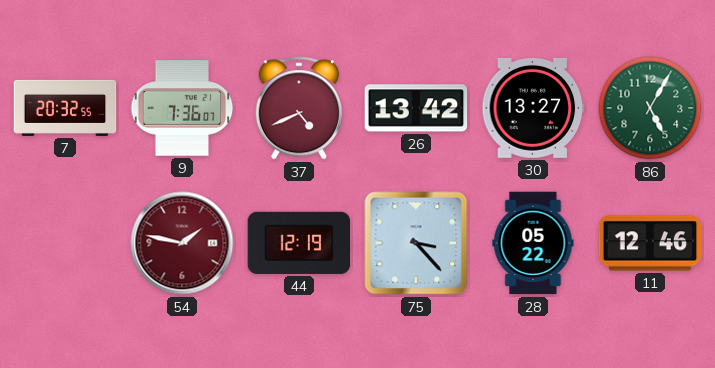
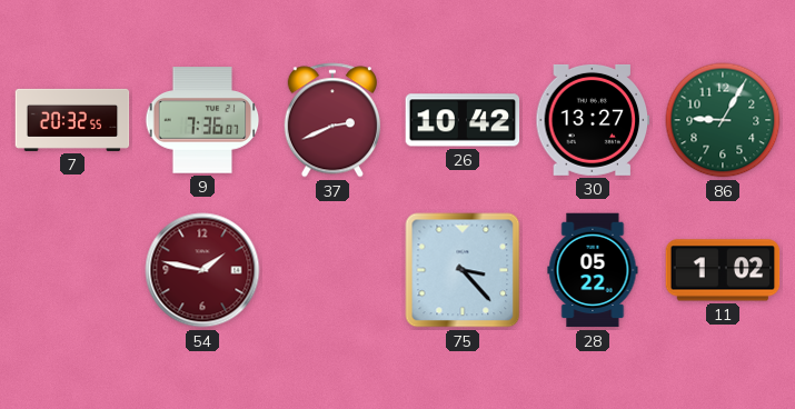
37: 4:41 -> 2:41 (331, 120)
26: 13:42 -> 10:42 (463, 120)
86: 5:05 -> 9:05 (723, 120)
44: 12:19 -> none (299, 243)
11: 12:46 -> 1:02 (723, 270)
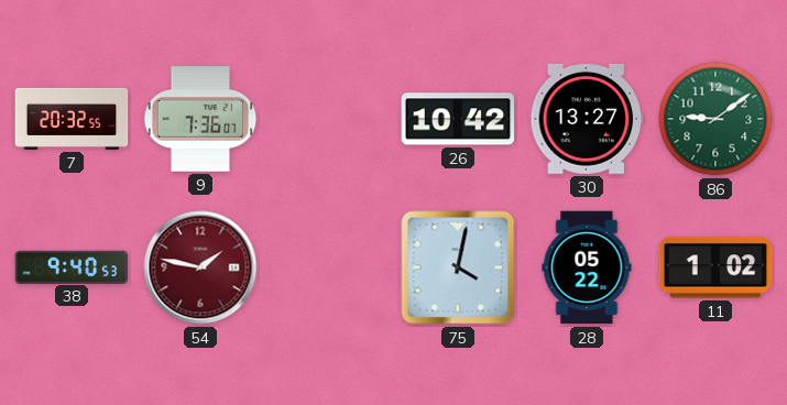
37: 2:41 -> none (331, 120)
86: 9:05 -> 9:09 (715, 119)
38: none -> 9:40 (72, 266)
75: 3:23 -> 4:02 (458, 267)
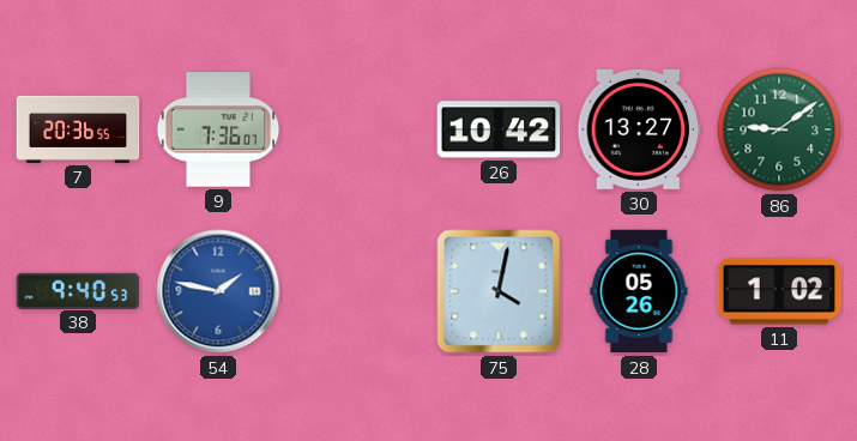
7: 20:32 -> 20:36 (78, 129)
54 dial: burgundy -> blue (218, 291)
28: 05:22 -> 05:26 (639, 291)
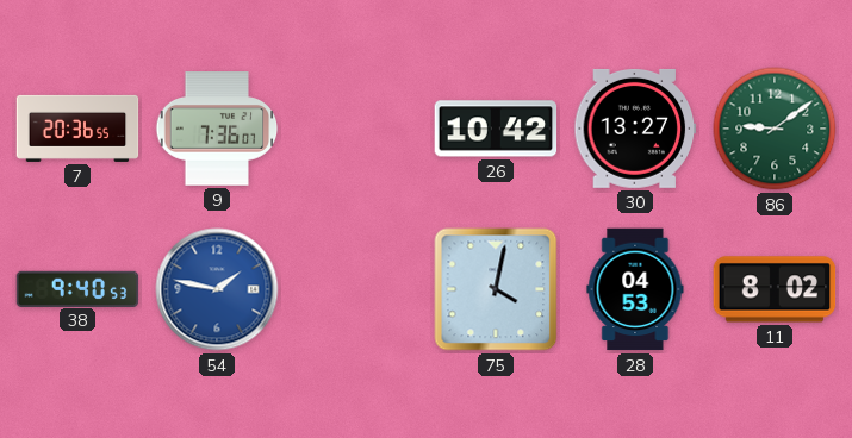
28: 05:26 -> 04:53 (635, 289)
11: 1:02 -> 8:02 (775, 289)
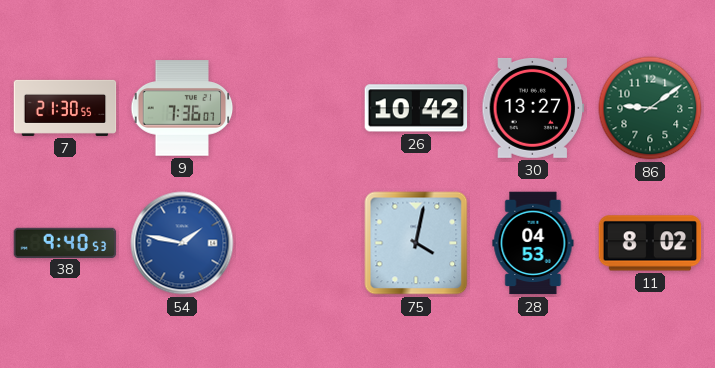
7: 20:36 -> 21:30 (65, 108)
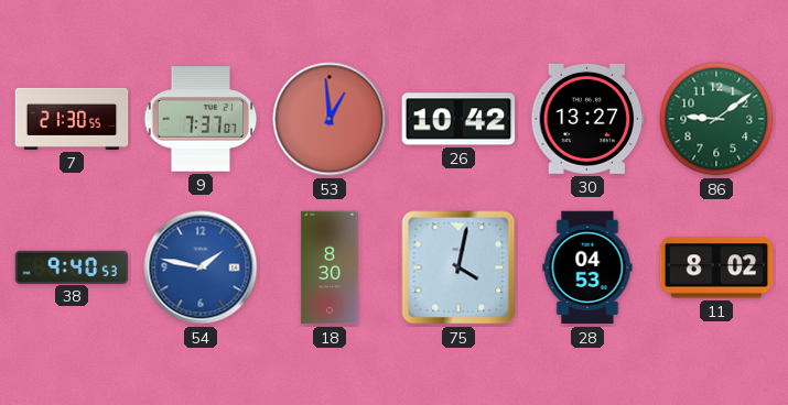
9: 7:36 -> 7:37 (201, 119)
53: none -> 12:59 (330, 119)
18: none -> 8:30 (330, 267)
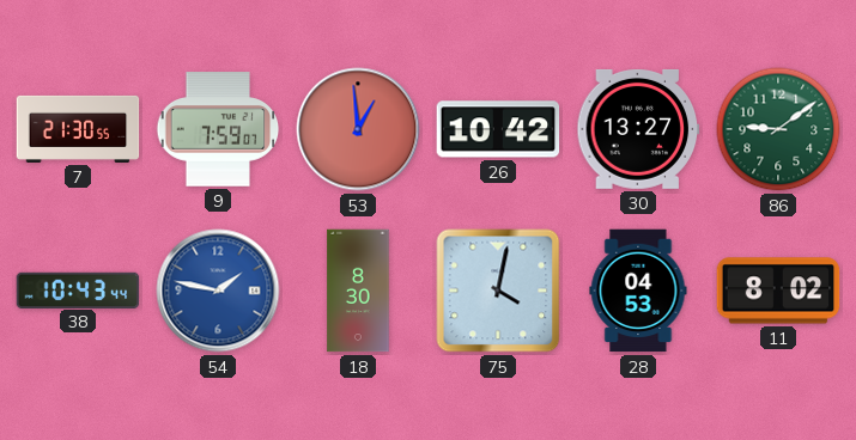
9: 7:37 -> 7:59 (218, 129)
38: 9:40 -> 10:43 (78, 289)
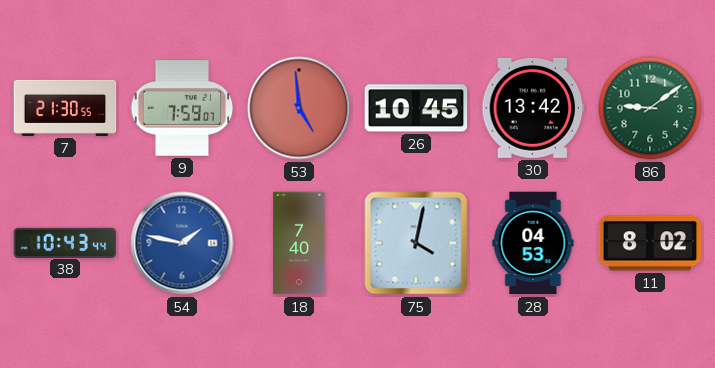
53: 12:59 -> 4:59 (299, 108)
26: 10:42 -> 10:45 (416, 108)
30: 13:27 -> 13:42 (533, 108)
18: 8:30 -> 7:40 (299, 243)
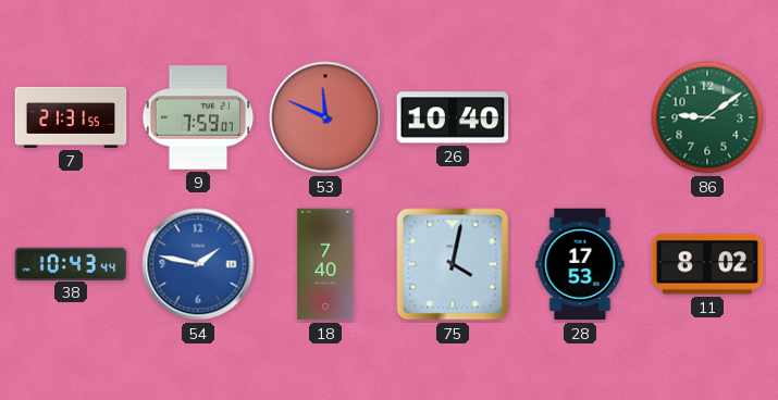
7: 21:30 -> 21:31 (71, 117)
53: 4:59 -> 11:49 (325, 117)
26: 10:45 -> 10:40 (453, 117)
30: 13:42 -> none (533, 108)
28: 04:53 -> 17:53 (580, 264)
